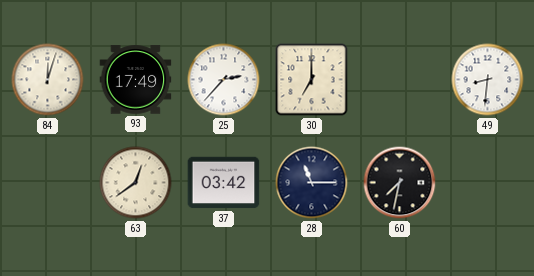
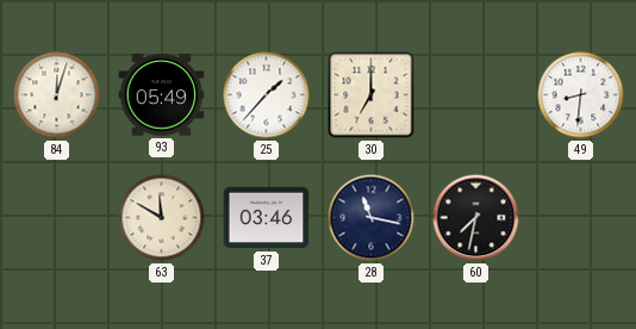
93: 17:49 -> 05:49 (162, 95)
25: 2:37 -> 1:37 (267, 95)
63: 12:39 -> 11:50 (162, 218)
37: 03:42 -> 03:46 (267, 218)
28: 11:15 -> 11:17 (372, 218)
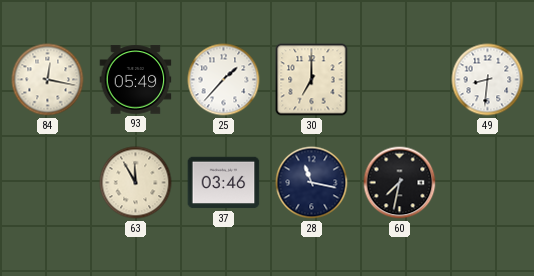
84: 12:03 -> 12:17 (48, 80)
63: 11:50 -> 11:55 (136, 183)
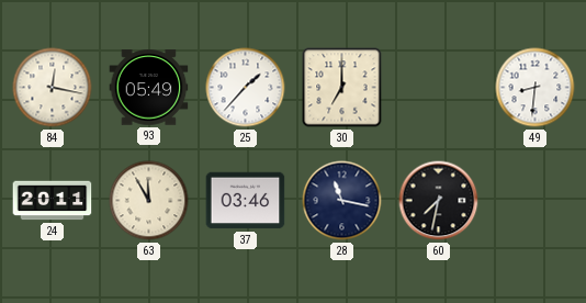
24: none -> 20:11 (53, 201)
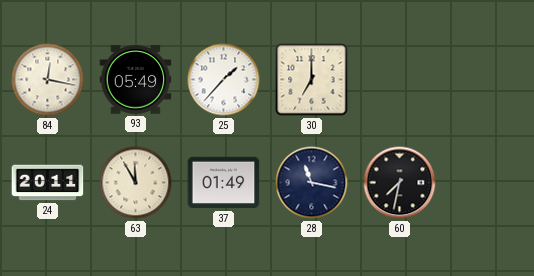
49: 8:31 -> none (536, 88)
37: 03:46 -> 01:49 (224, 183)
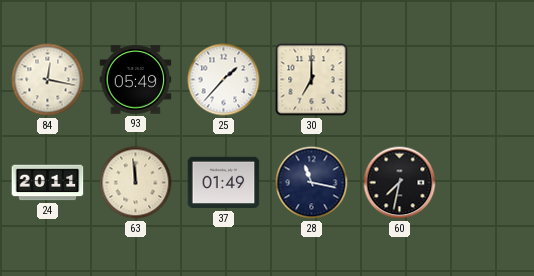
63: 11:55 -> 11:59 (136, 183)
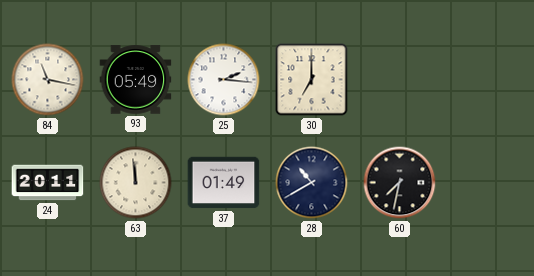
84: 12:17 -> 11:17 (48, 80)
25: 1:37 -> 2:16 (224, 80)
28: 11:17 -> 10:40 (312, 183)
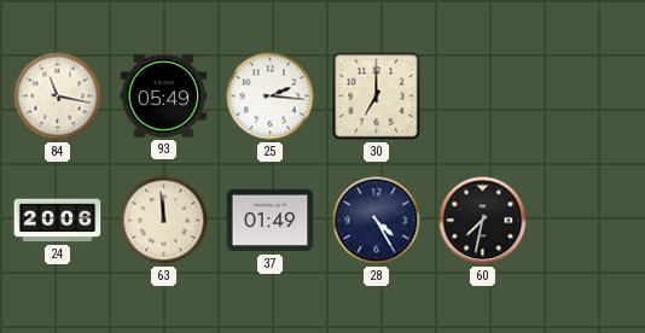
24: 20:11 -> 20:06 (58, 221)
28: 10:40 -> 4:25 (377, 221)
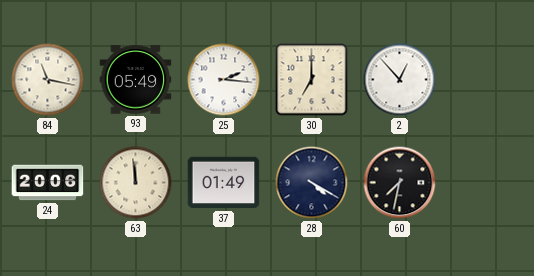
2: none -> 12:53 (400, 80)
28: 4:25 -> 4:20 (312, 183)
